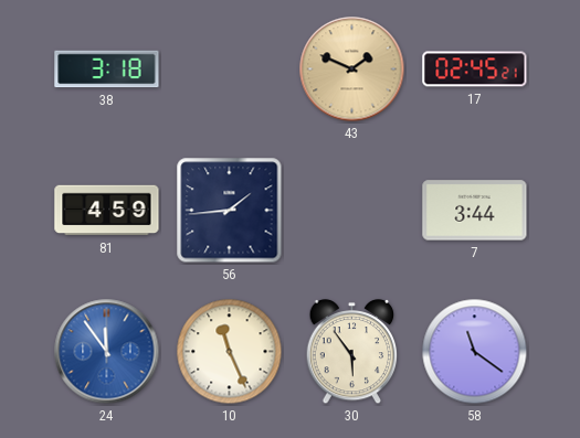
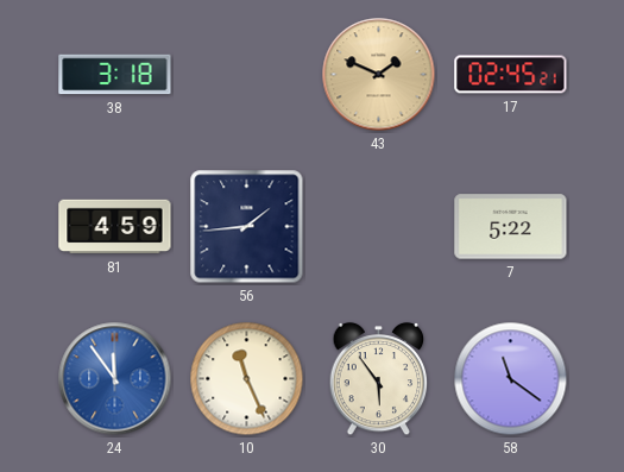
7: 3:44 -> 5:22 (511, 227)
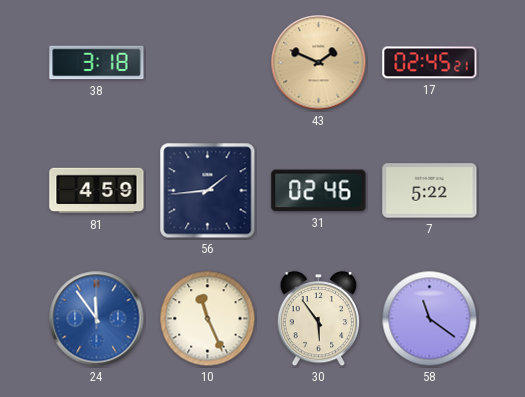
31: none -> 02:46 (319, 191)
